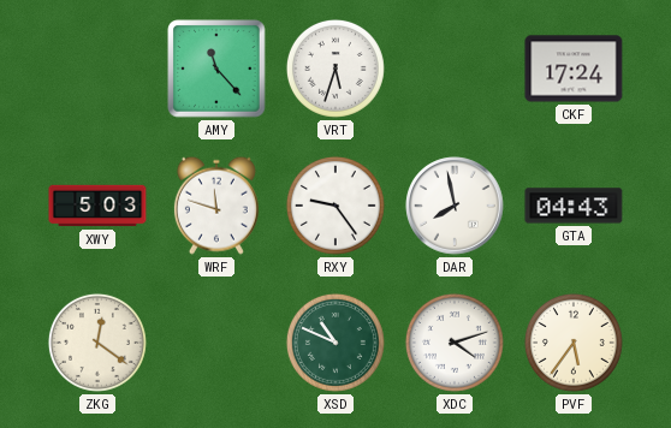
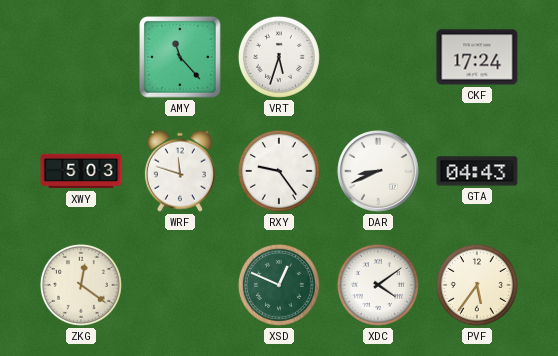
DAR: 7:58 -> 8:41 (378, 171)
XSD: 10:49 -> 12:49 (279, 285)
XDC: 4:12 -> 4:09 (378, 285)
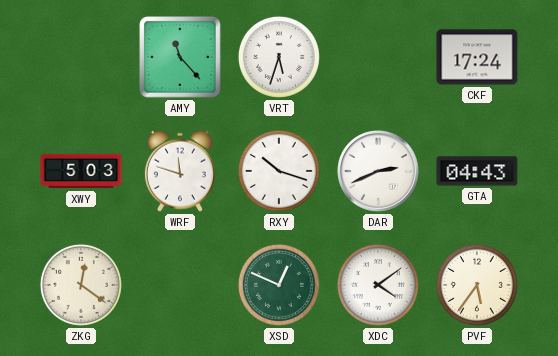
RXY: 9:24 -> 10:18 (279, 171)
DAR: 8:41 -> 2:41 (378, 171)
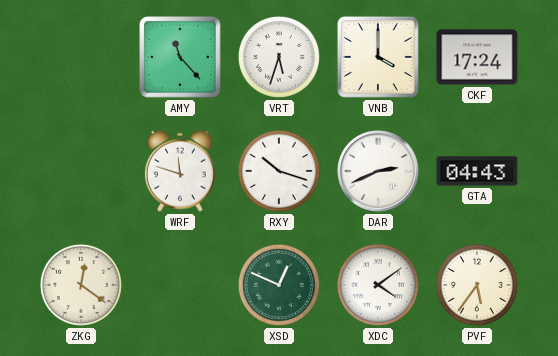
VNB: none -> 4:00 (378, 57)
XWY: 5:03 -> none (81, 171)
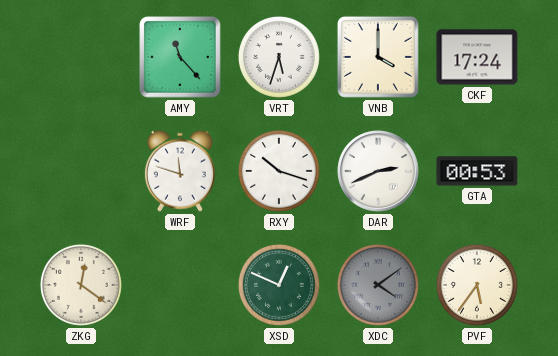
GTA: 04:43 -> 00:53 (477, 171)
XDC dial: white -> grey (378, 285)
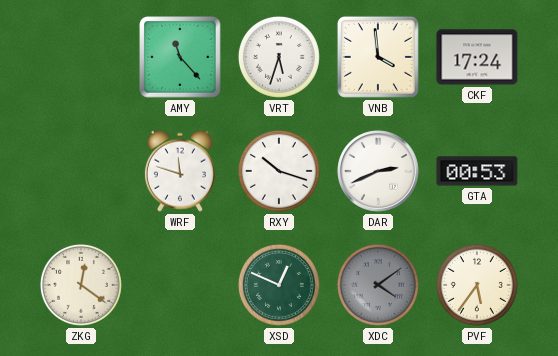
VNB: 4:00 -> 3:59 (378, 57)
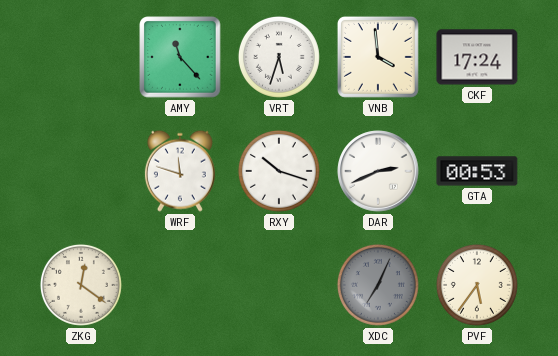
XSD: 12:49 -> none (279, 285)
XDC: 4:09 -> 7:04 (378, 285)
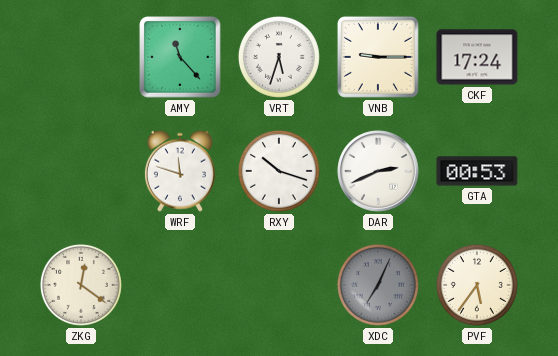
VNB: 3:59 -> 9:15 (378, 57)
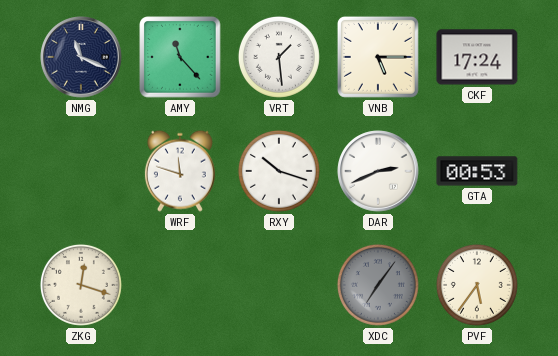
NMG: none -> 11:19 (81, 57)
VRT: 5:33 -> 1:29 (279, 57)
VNB: 9:15 -> 5:15 (378, 57)
ZKG: 12:21 -> 12:18 (81, 285)
XDC: 7:04 -> 7:06 (378, 285)
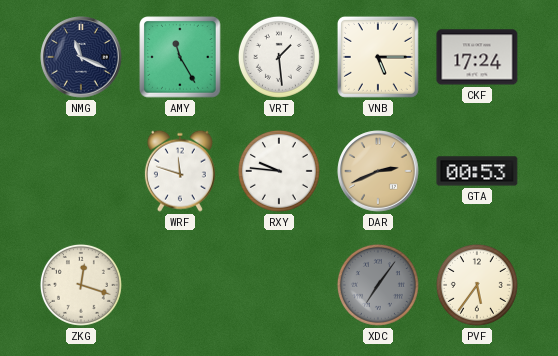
AMY: 11:23 -> 11:25 (180, 57)
RXY: 10:18 -> 9:46 (279, 171)
DAR dial: white -> champagne (378, 171)
